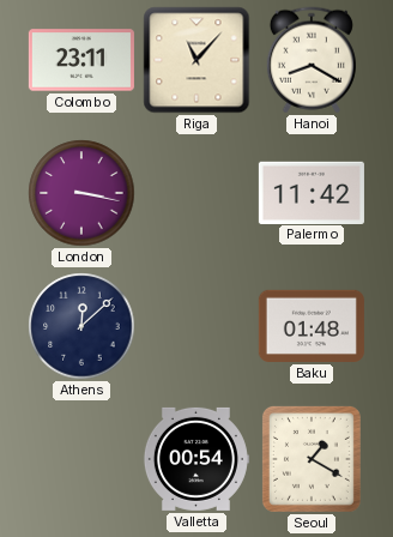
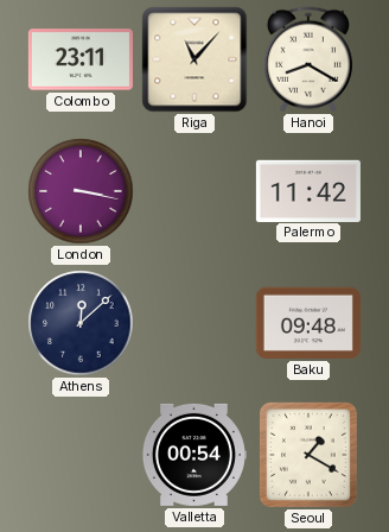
Baku: 01:48 -> 09:48 (308, 323)
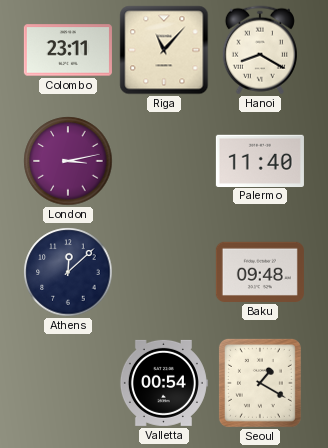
London: 3:17 -> 3:13 (68, 161)
Palermo: 11:42 -> 11:40 (260, 160)
